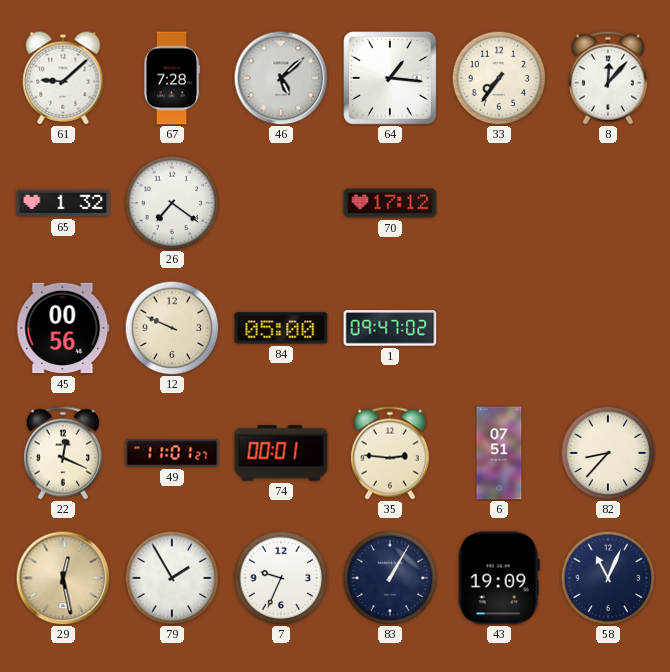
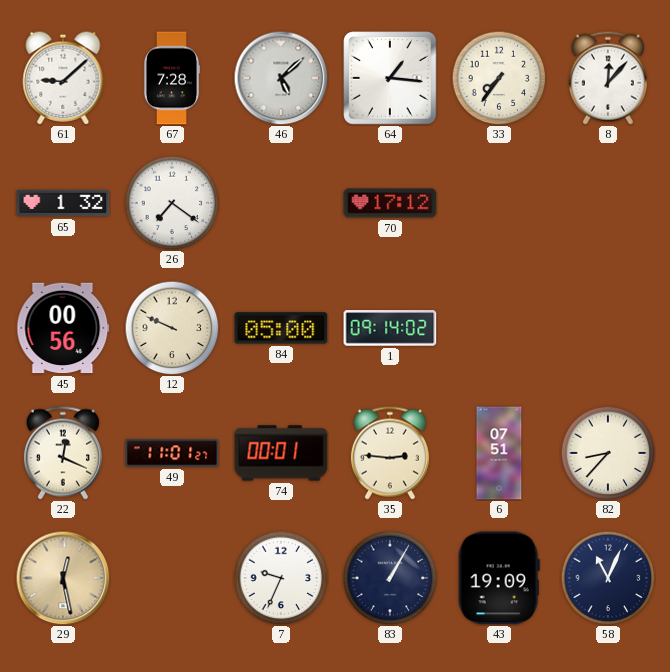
1: 09:47 -> 09:14 (390, 328)
79: 1:55 -> none (172, 578)
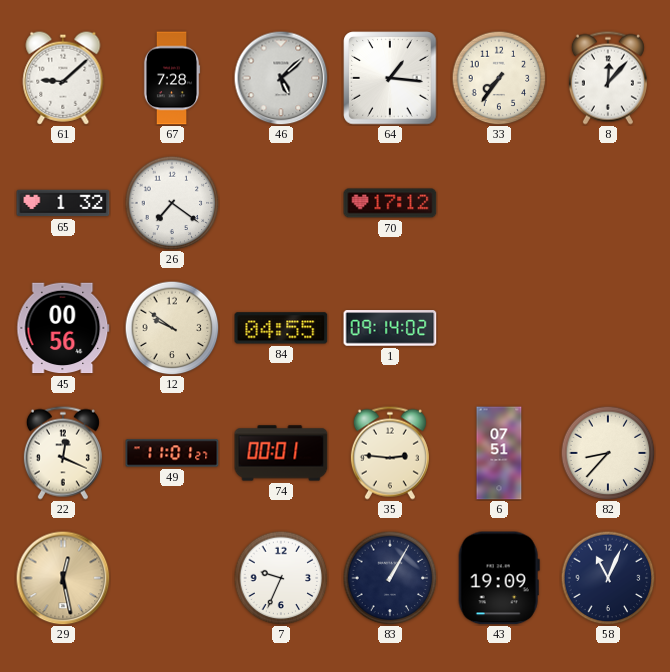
12: 9:49 -> 9:51 (172, 328)
84: 05:00 -> 04:55 (281, 328)
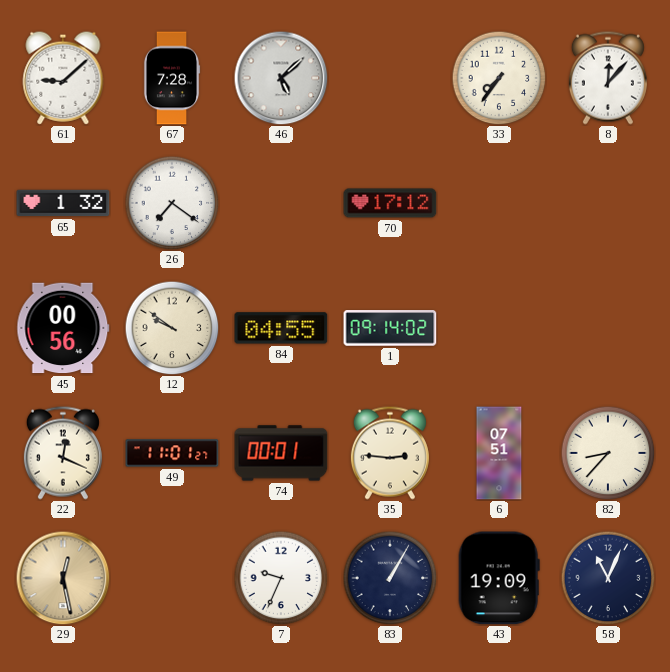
64: 1:16 -> none (390, 78)
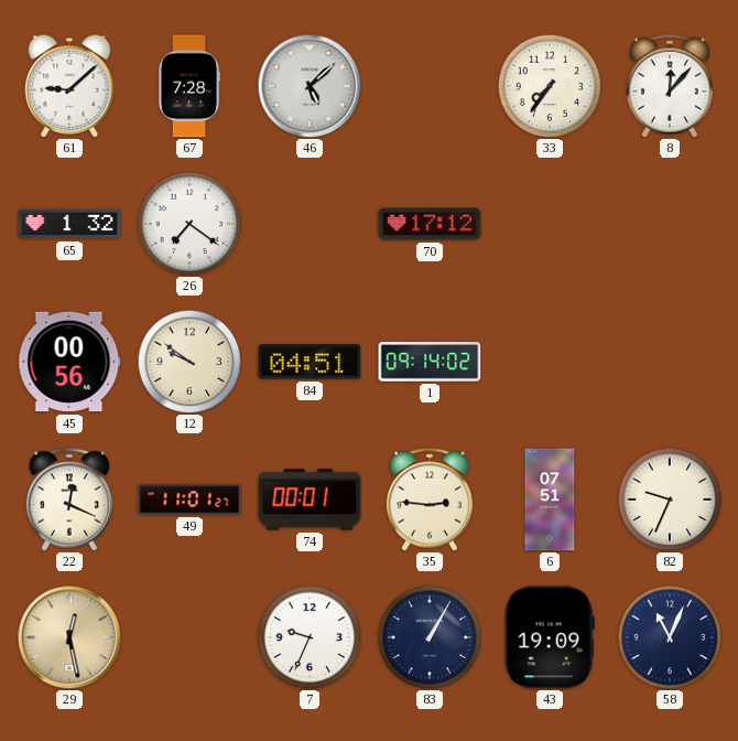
84: 04:55 -> 04:51 (310, 362)
82: 8:37 -> 9:34 (670, 500)
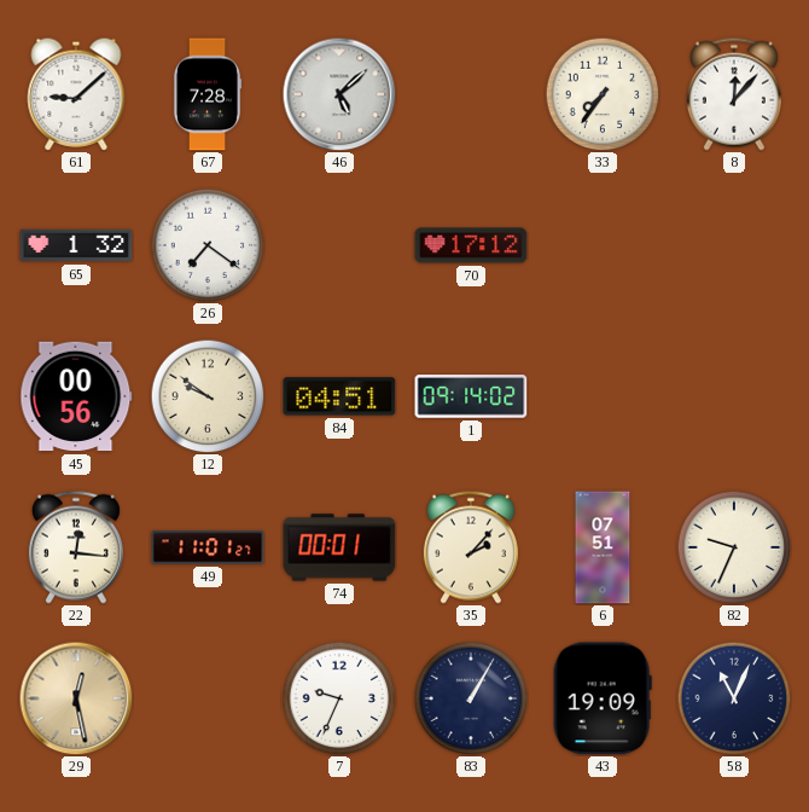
22: 12:19 -> 12:16 (76, 547)
35: 2:46 -> 2:07 (471, 547)
